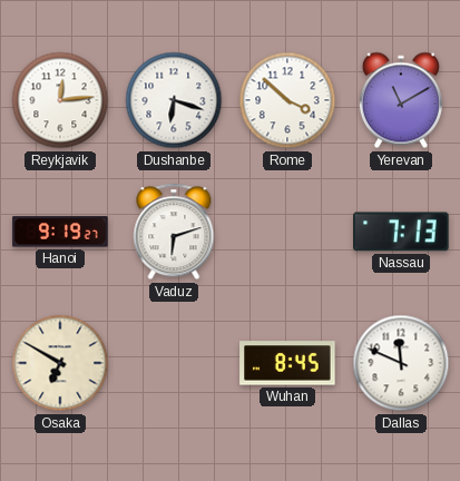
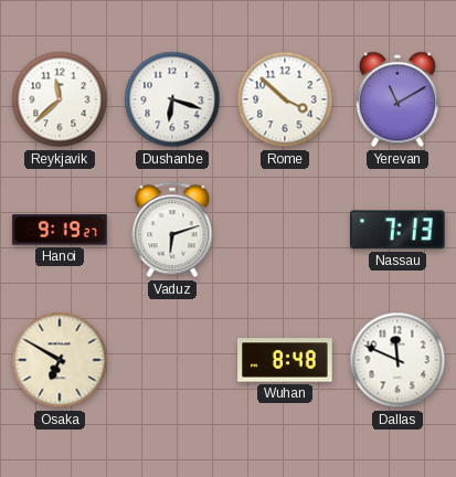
Reykjavik: 12:14 -> 11:38 (60, 99)
Wuhan: 8:45 -> 8:48 (285, 360)
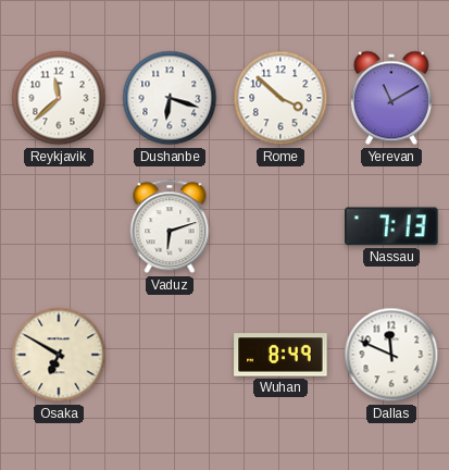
Hanoi: 9:19 -> none (60, 230)
Wuhan: 8:48 -> 8:49 (280, 355)
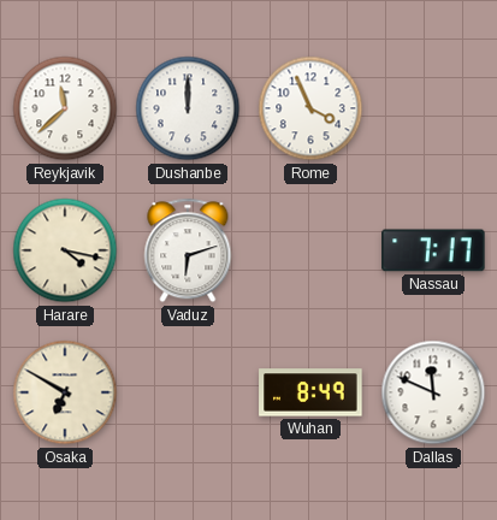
Dushanbe: 6:18 -> 12:00 (188, 108)
Rome: 3:52 -> 3:56 (310, 108)
Yerevan: 11:10 -> none (391, 98)
Harare: none -> 4:17 (65, 250)
Nassau: 7:13 -> 7:17 (433, 250)
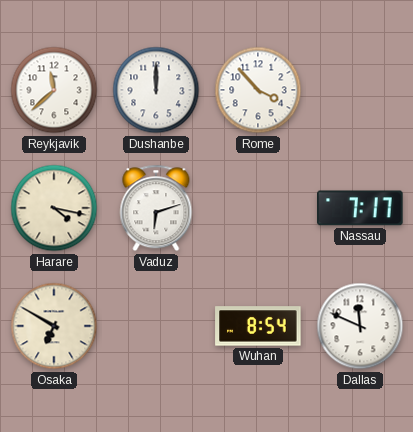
Rome: 3:56 -> 3:53 (258, 90)
Wuhan: 8:49 -> 8:54 (258, 326)
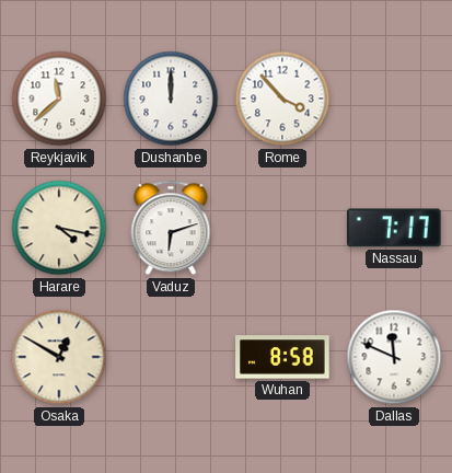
Osaka: 6:50 -> 12:50 (59, 357)
Wuhan: 8:54 -> 8:58 (282, 357)
